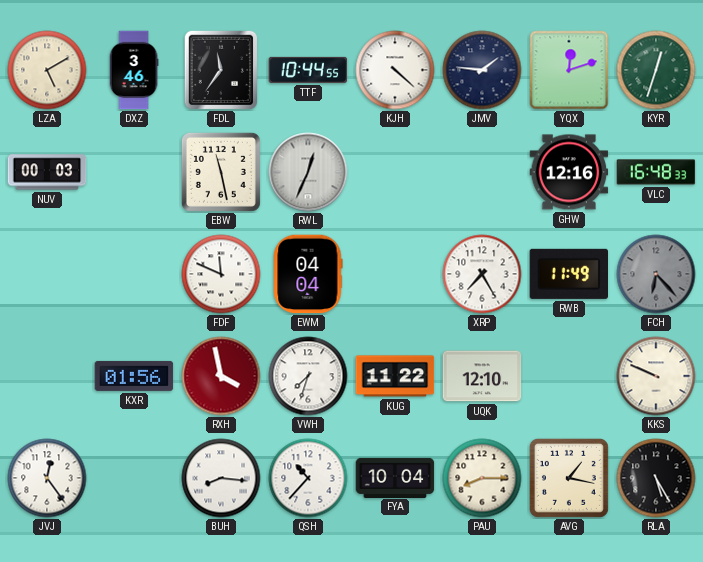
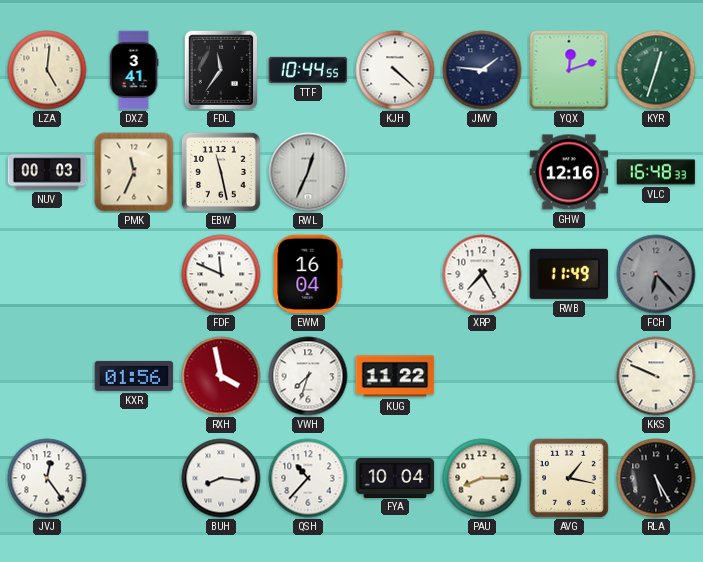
LZA: 5:10 -> 5:01 (47, 70)
DXZ: 3:46 -> 3:41 (134, 70)
PMK: none -> 11:34 (134, 172)
EWM: 04:04 -> 16:04 (308, 274)
UQK: 12:10 -> none (482, 376)
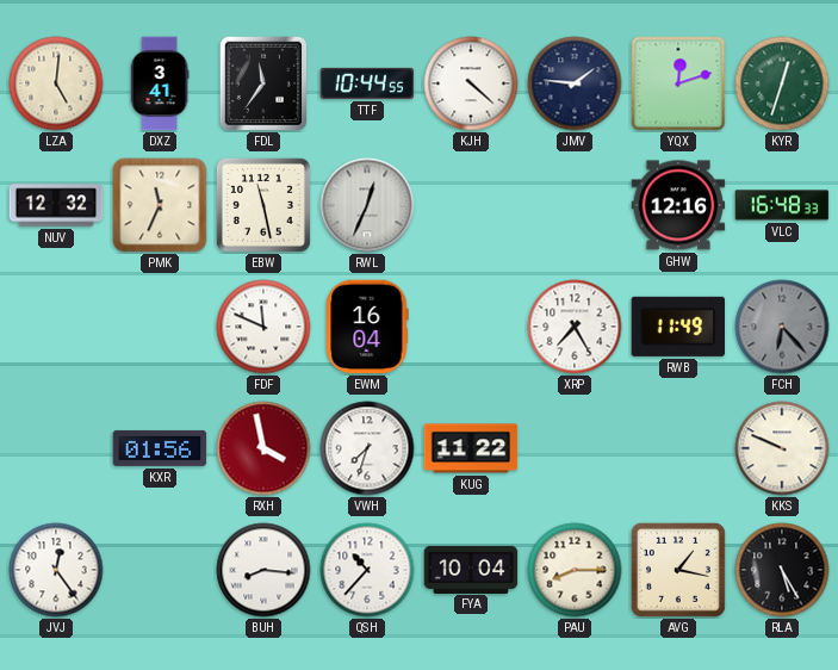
NUV: 00:03 -> 12:32 (56, 205)
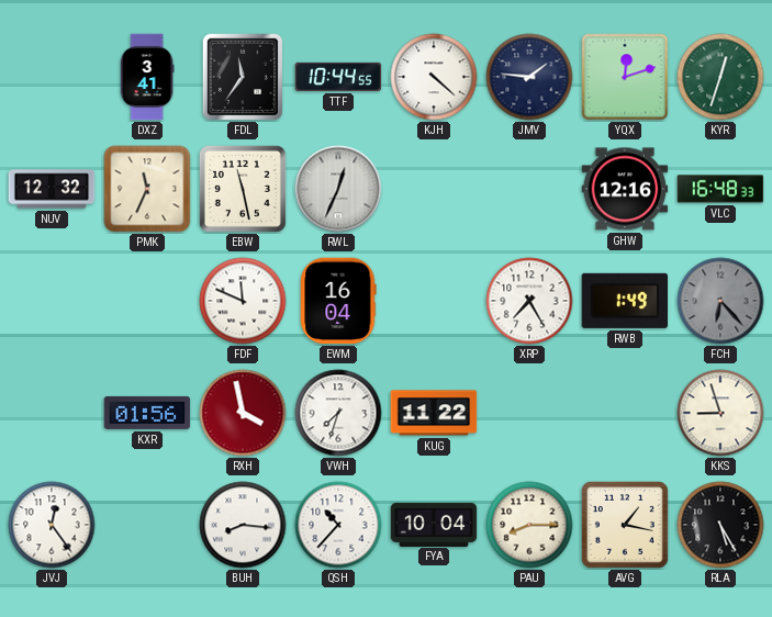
LZA: 5:01 -> none (56, 83)
RWB: 11:49 -> 1:49 (625, 301)
KKS: 9:49 -> 8:57 (720, 413)
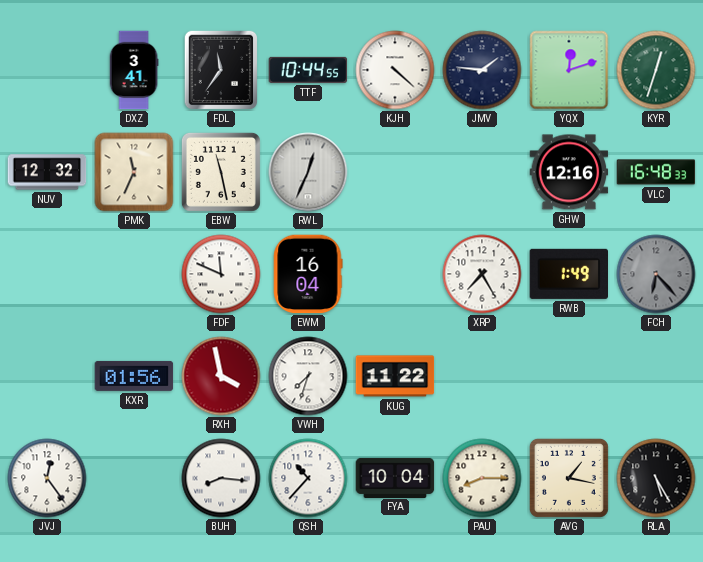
KKS: 8:57 -> none (720, 413)
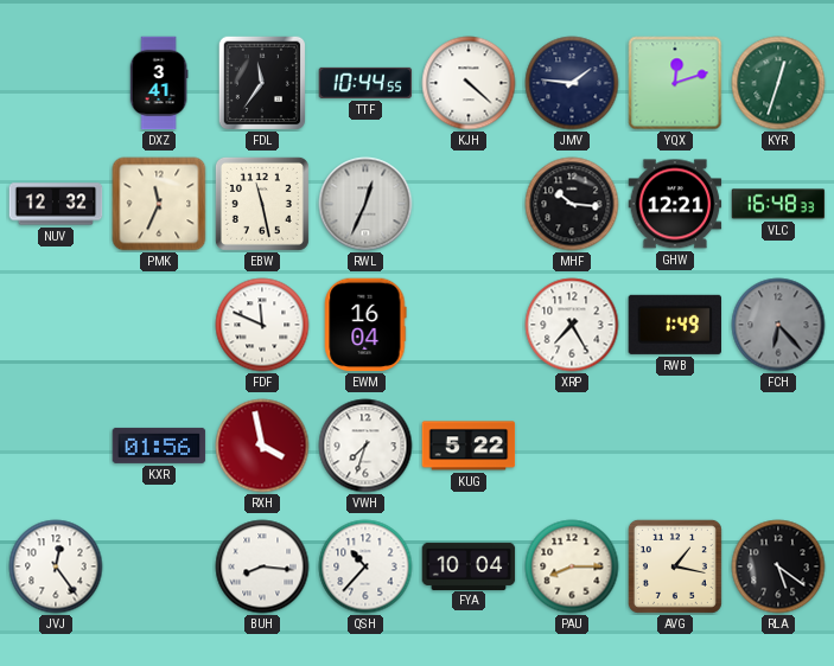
MHF: none -> 10:16 (572, 204)
GHW: 12:16 -> 12:21 (675, 204)
KUG: 11:22 -> 5:22 (469, 446)
RLA: 5:25 -> 5:21 (778, 566)
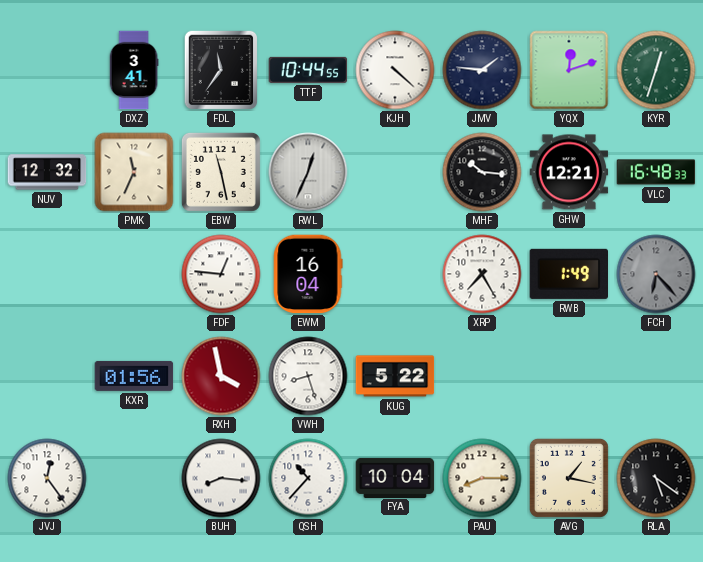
FDF: 11:49 -> 12:46 (221, 274)
VWH: 7:33 -> 8:27 (308, 376)
